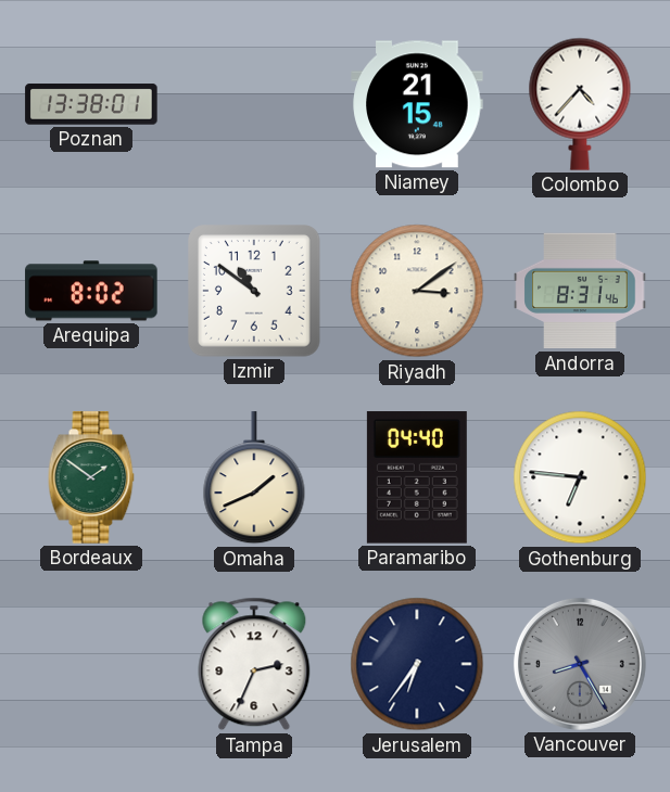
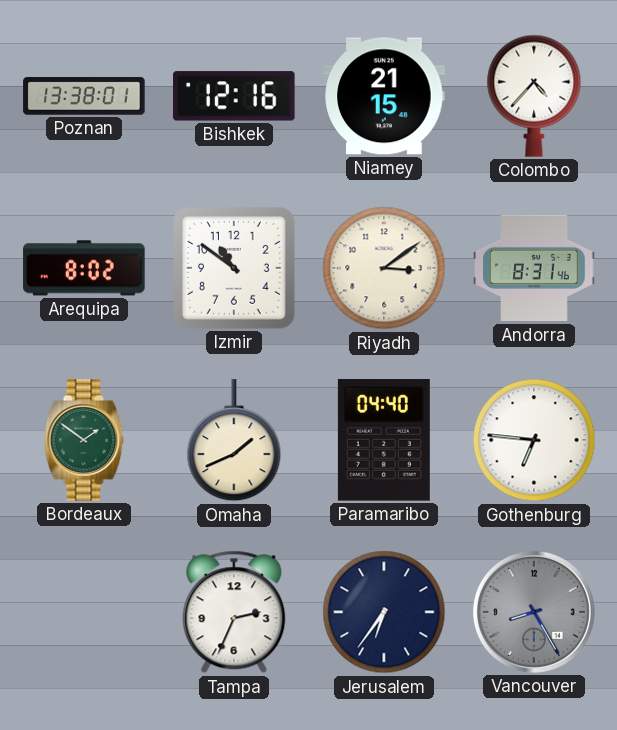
Bishkek: none -> 12:16 (234, 96)
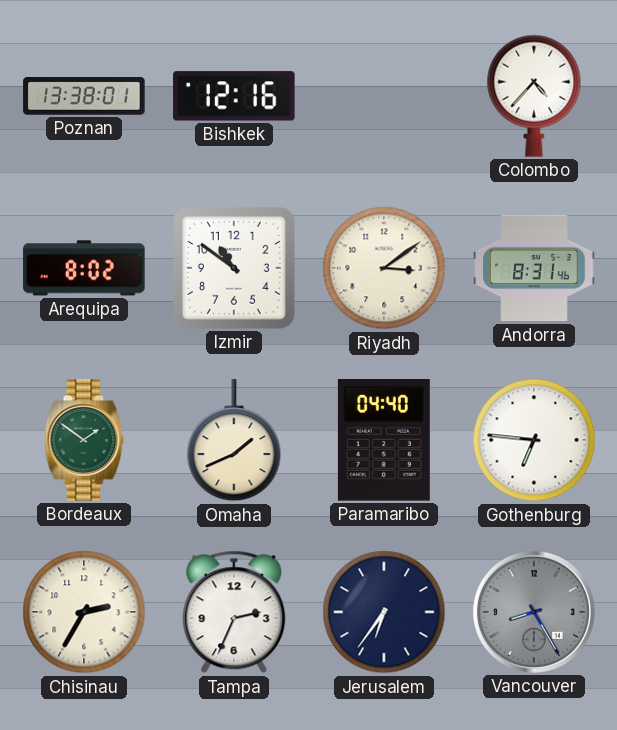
Niamey: 21:15 -> none (384, 96)
Chisinau: none -> 2:35 (84, 612)
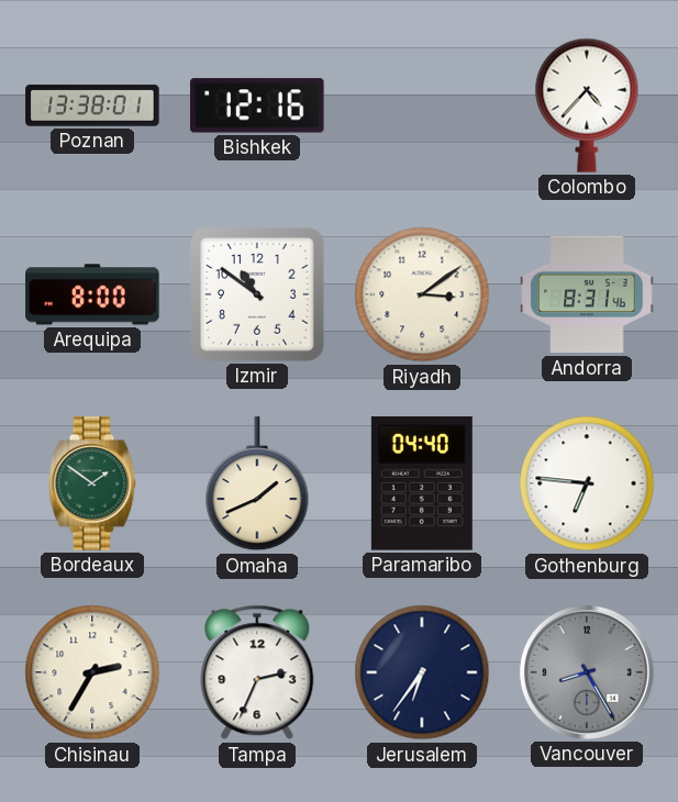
Arequipa: 8:02 -> 8:00 (92, 294)
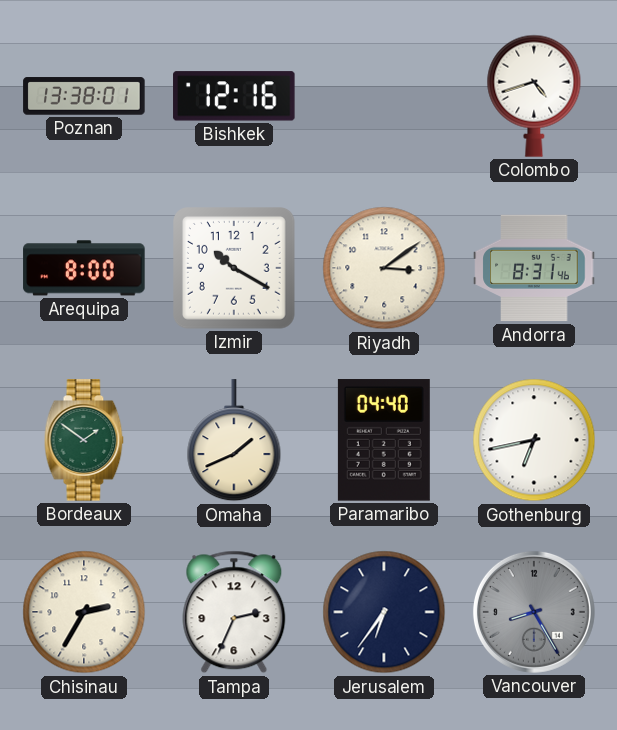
Colombo: 4:37 -> 4:42 (534, 96)
Izmir: 10:51 -> 10:20 (235, 269)
Gothenburg: 6:46 -> 6:43 (534, 440)
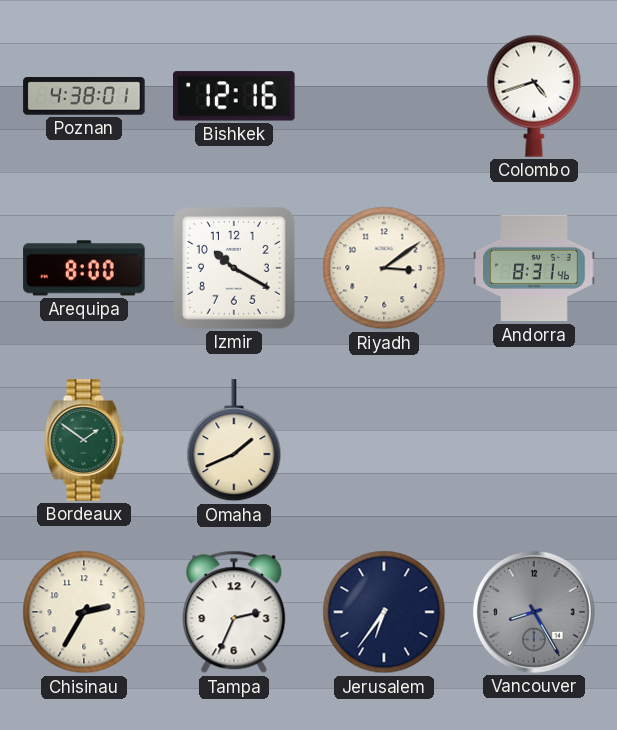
Poznan: 13:38 -> 4:38 (84, 96)
Paramaribo: 04:40 -> none (384, 440)
Gothenburg: 6:43 -> none (534, 440)
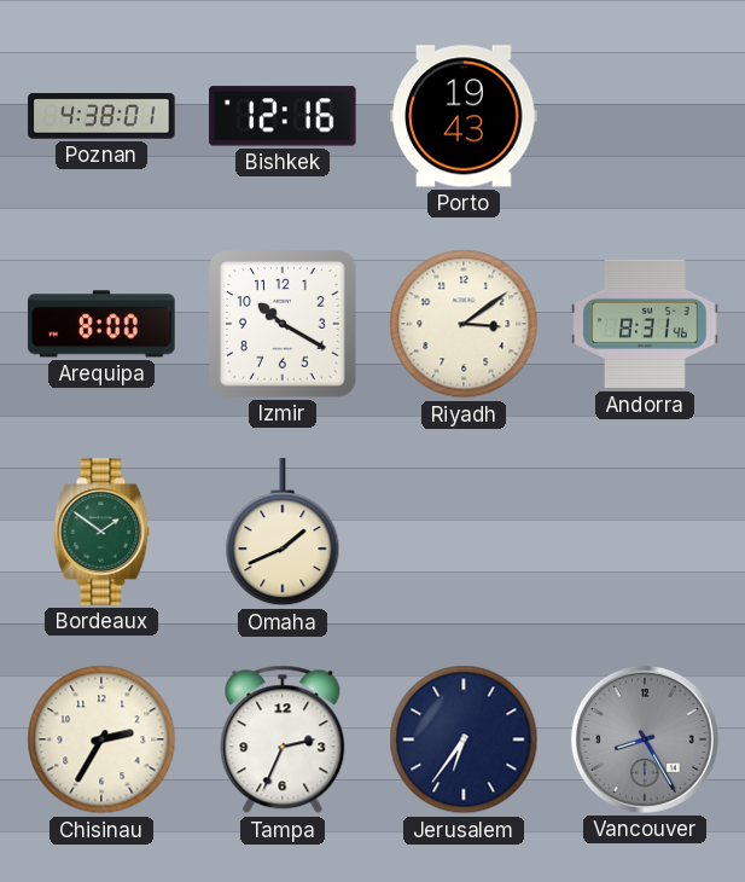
Porto: none -> 19:43 (464, 116)
Colombo: 4:42 -> none (534, 96)
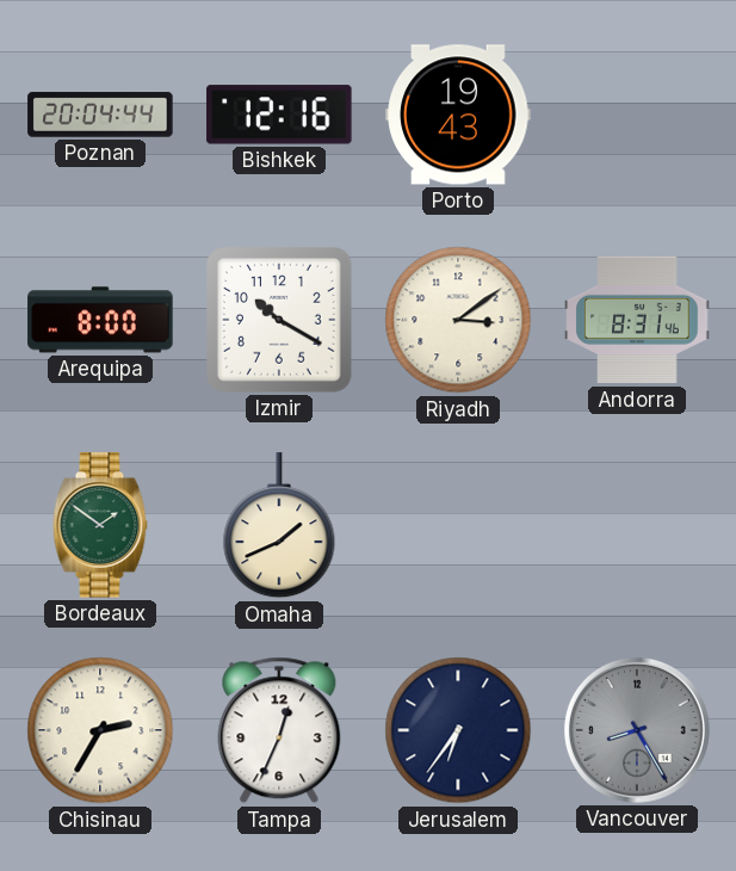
Poznan: 4:38 -> 20:04 (100, 115)
Tampa: 2:34 -> 12:34 (279, 730)
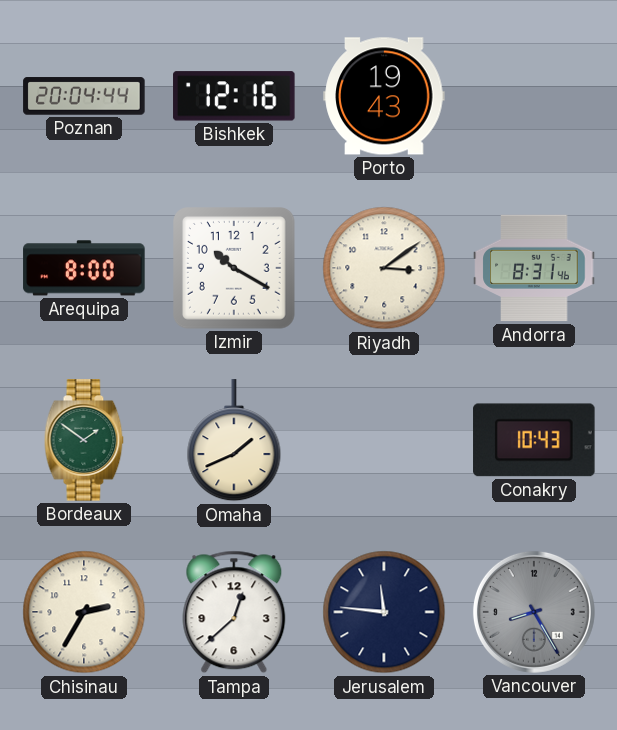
Conakry: none -> 10:43 (534, 440)
Tampa: 12:34 -> 12:38 (234, 612)
Jerusalem: 6:36 -> 11:46 (384, 612)
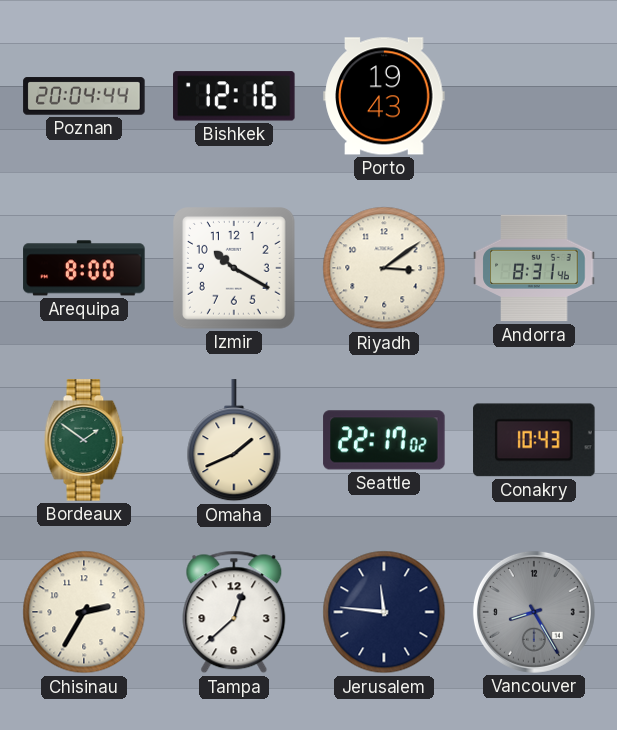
Seattle: none -> 22:17 (384, 440)
